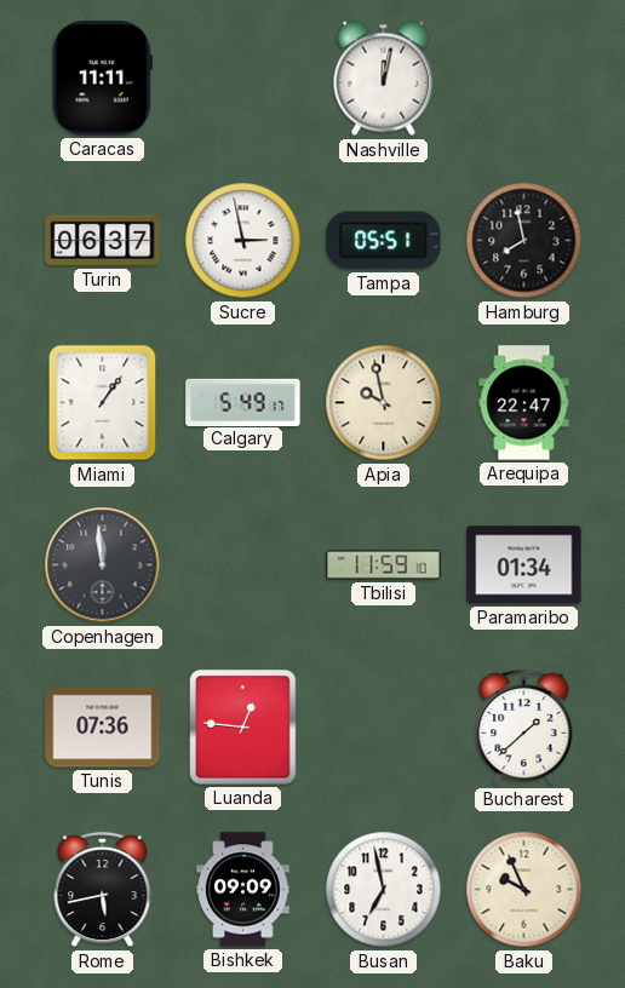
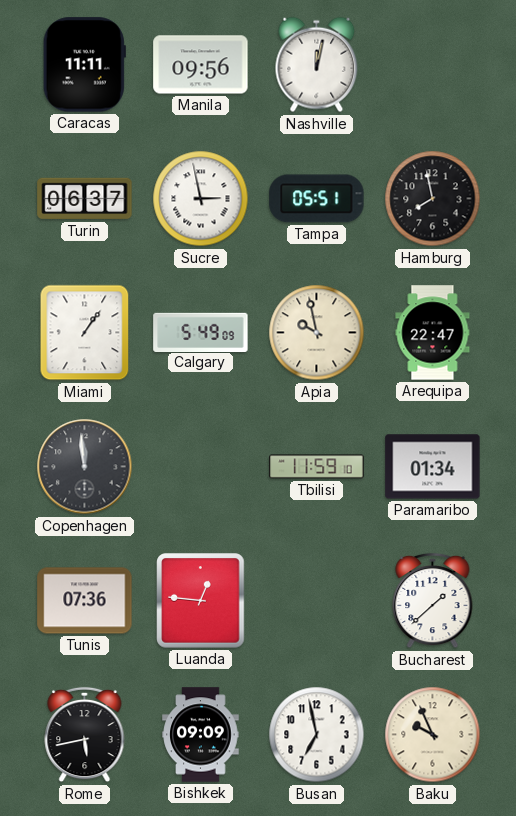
Manila: none -> 09:56 (201, 65)
Calgary: 5:49:17 -> 5:49:09 (201, 332)
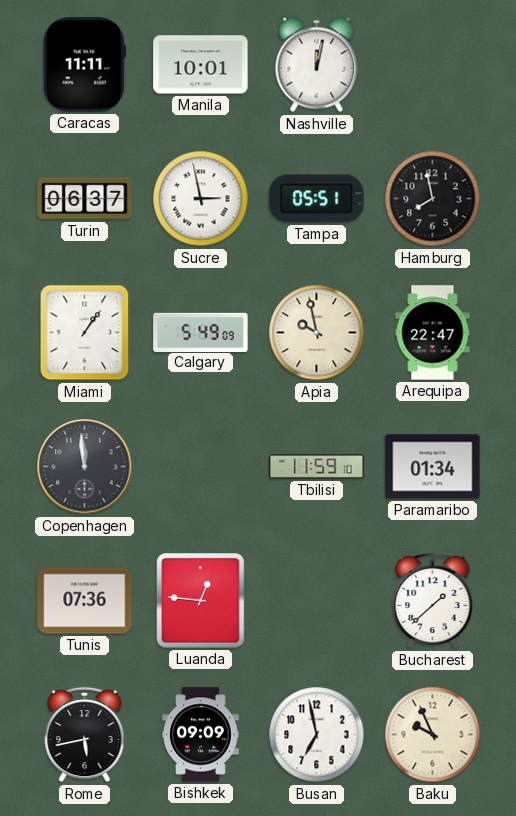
Manila: 09:56 -> 10:01 (201, 65)
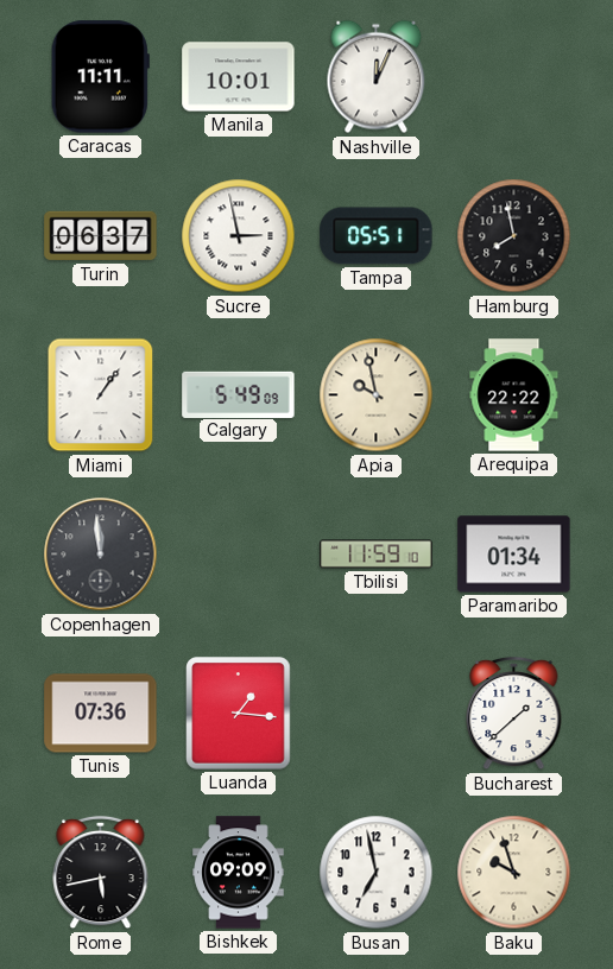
Nashville: 12:02 -> 12:04 (377, 77)
Arequipa: 22:47 -> 22:22 (514, 395)
Luanda: 12:46 -> 1:16 (239, 714)
Baku: 9:56 -> 9:57 (514, 873)
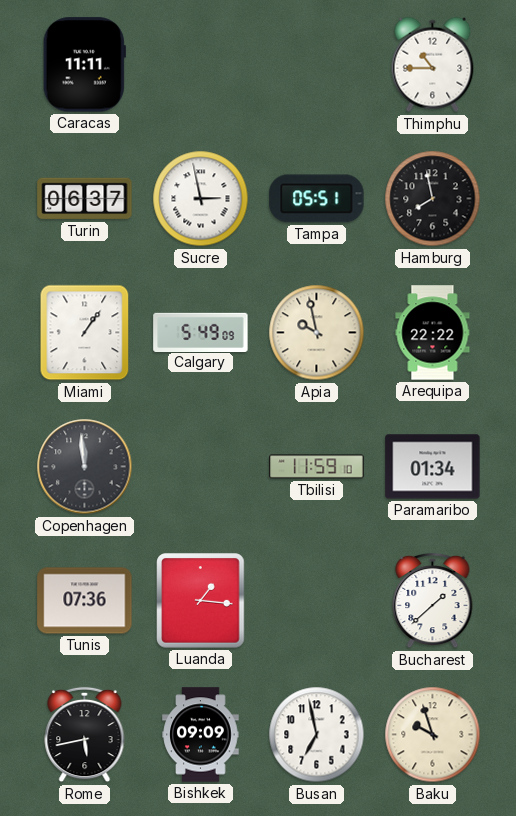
Manila: 10:01 -> none (239, 77)
Nashville: 12:04 -> none (377, 77)
Thimphu: none -> 10:45 (433, 65)
